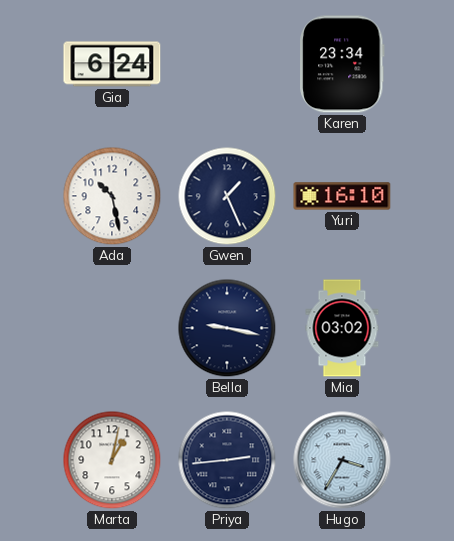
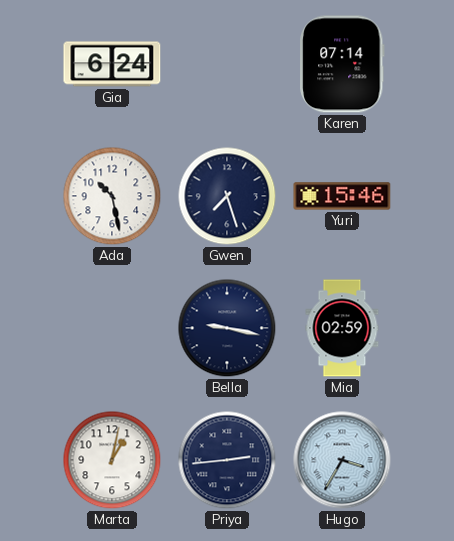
Karen: 23:34 -> 07:14 (342, 64)
Gwen: 1:26 -> 7:27 (227, 196)
Yuri: 16:10 -> 15:46 (342, 196)
Mia: 03:02 -> 02:59 (342, 328)
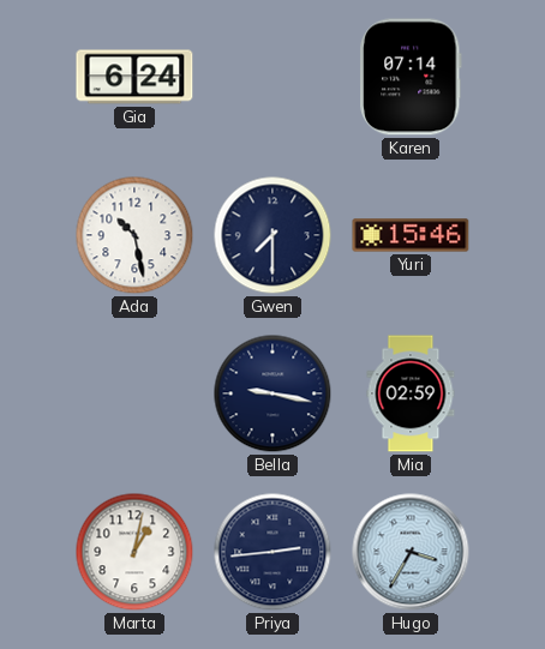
Gwen: 7:27 -> 7:30 (272, 235)
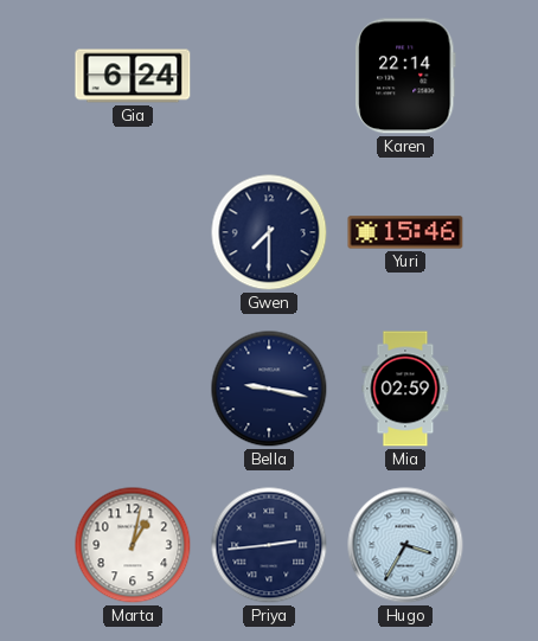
Karen: 07:14 -> 22:14 (405, 76)
Ada: 10:28 -> none (134, 235)
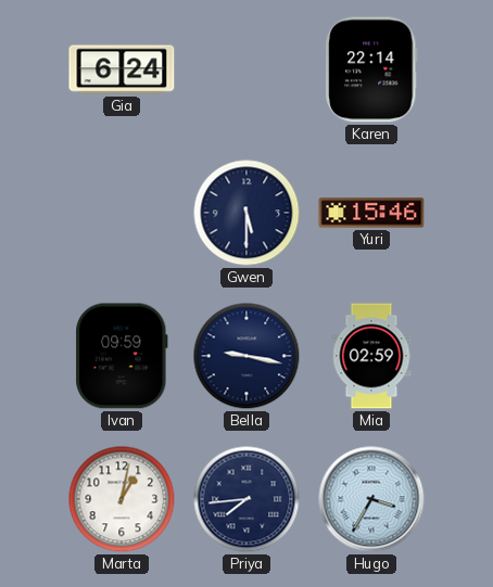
Gwen: 7:30 -> 5:30 (246, 213)
Ivan: none -> 09:59 (122, 356)
Priya: 2:44 -> 7:44 (246, 499)
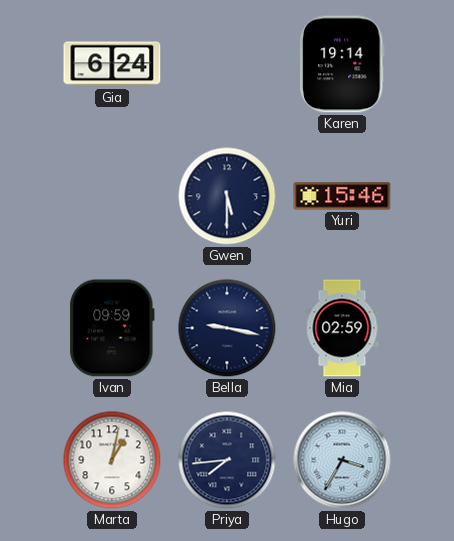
Karen: 22:14 -> 19:14 (342, 64)
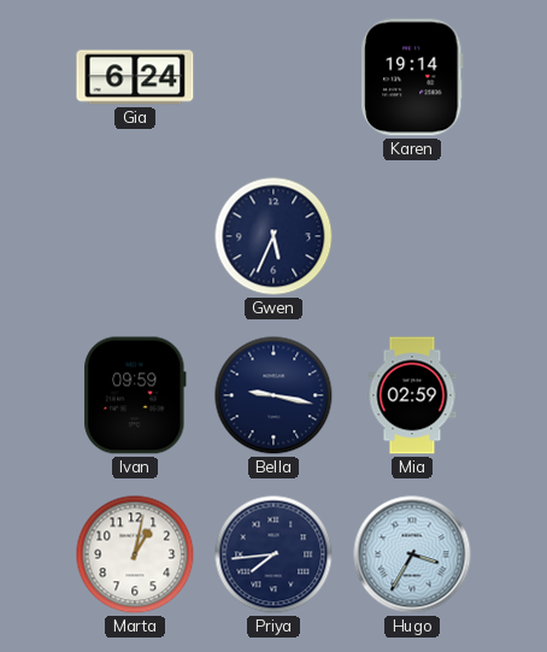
Gwen: 5:30 -> 5:34 (273, 236)
Yuri: 15:46 -> none (342, 196)
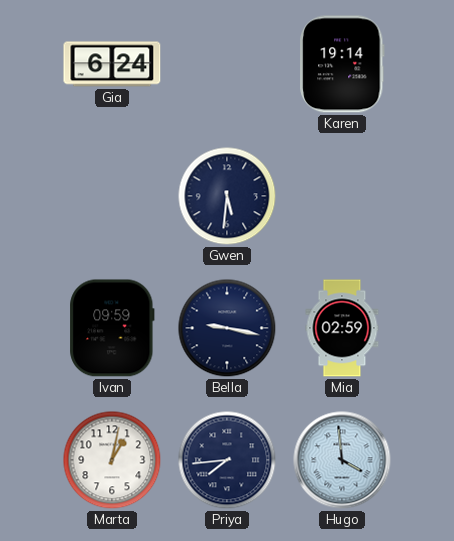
Gwen: 5:34 -> 5:31 (227, 196)
Hugo: 3:35 -> 3:59 (342, 460)
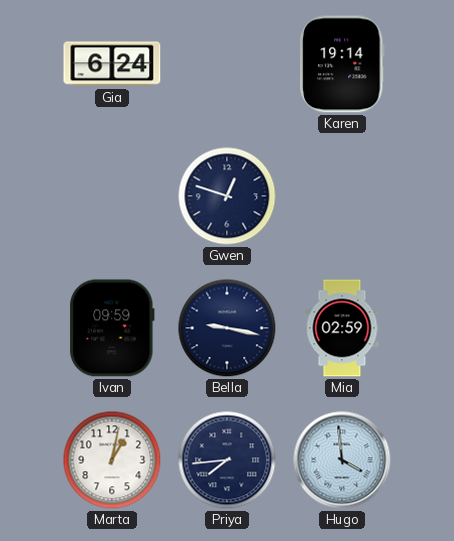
Gwen: 5:31 -> 12:48 (227, 196)
